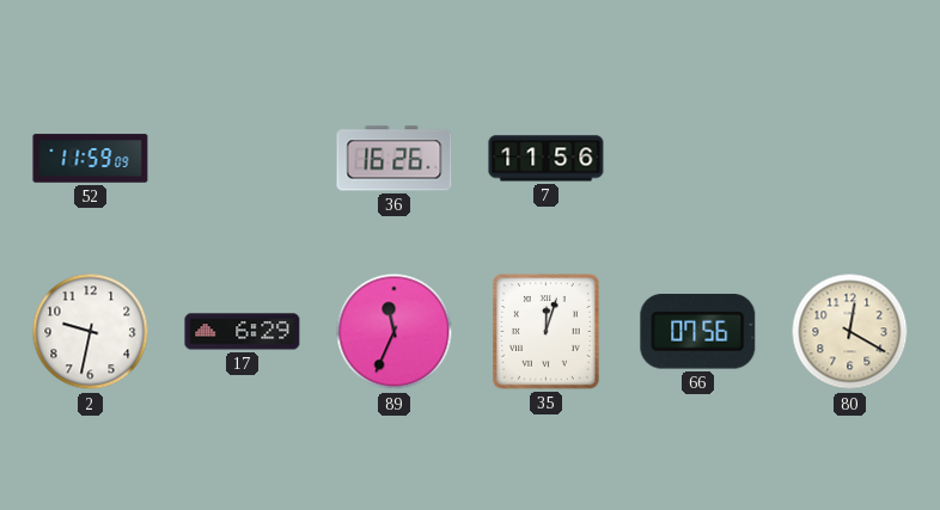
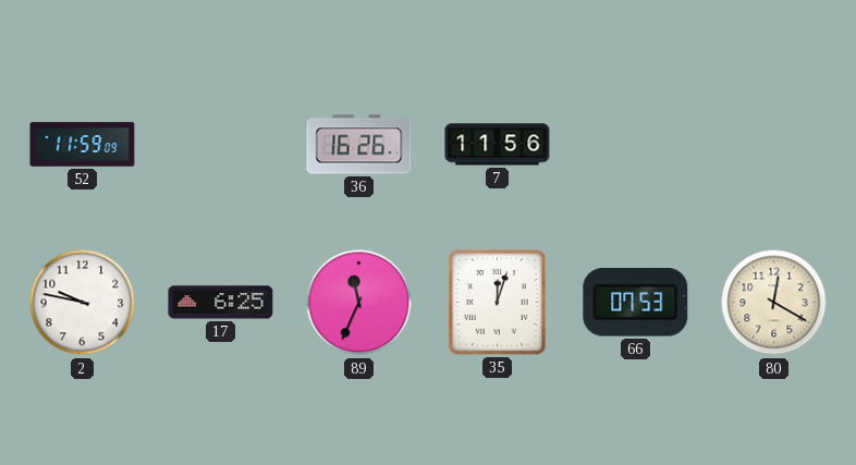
2: 9:32 -> 9:47 (83, 303)
17: 6:29 -> 6:25 (221, 303)
66: 07:56 -> 07:53 (636, 303)
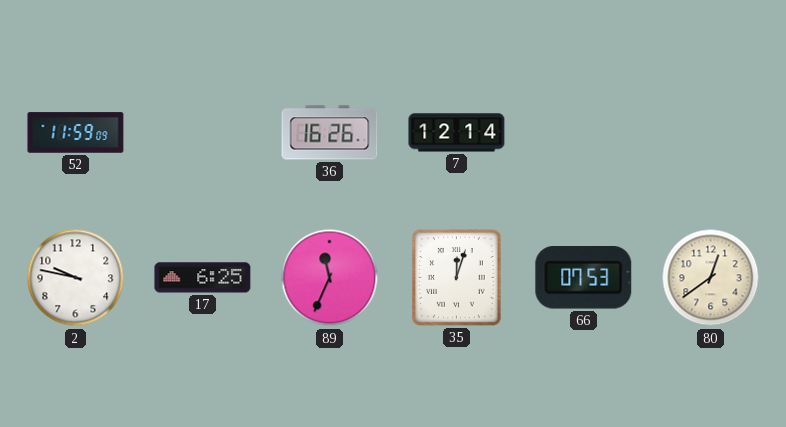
7: 11:56 -> 12:14 (457, 133)
80: 12:20 -> 12:39 (711, 278)
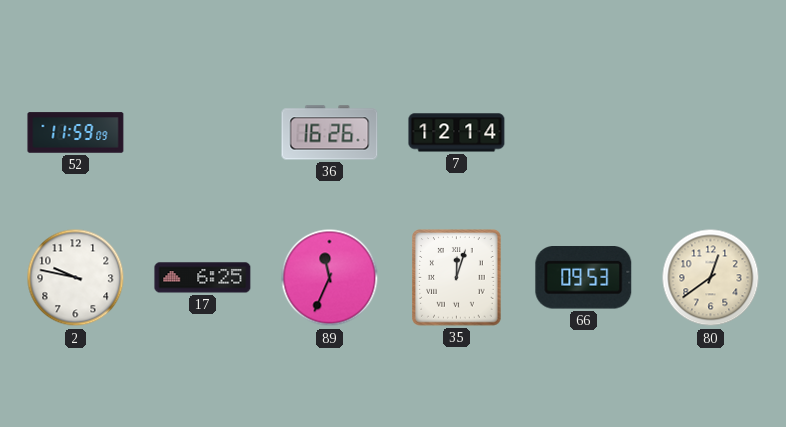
66: 07:53 -> 09:53 (584, 278)
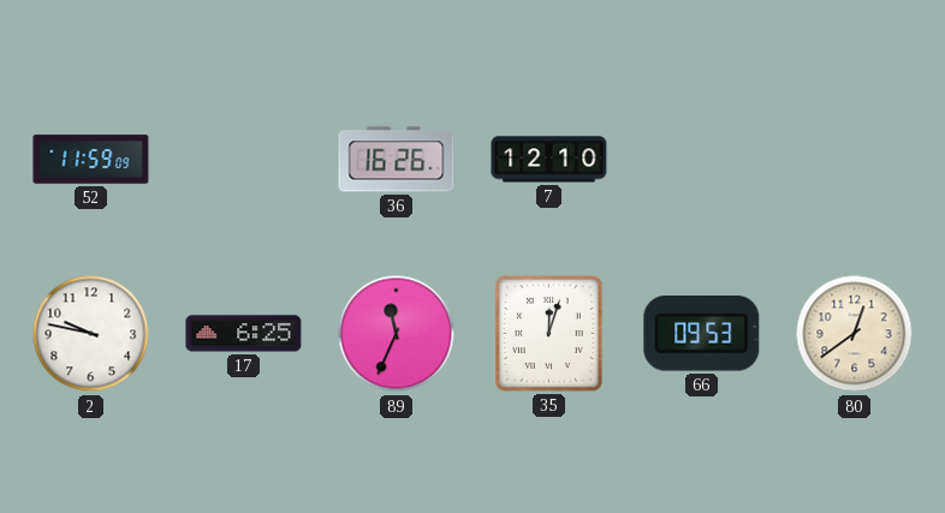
7: 12:14 -> 12:10 (549, 160)
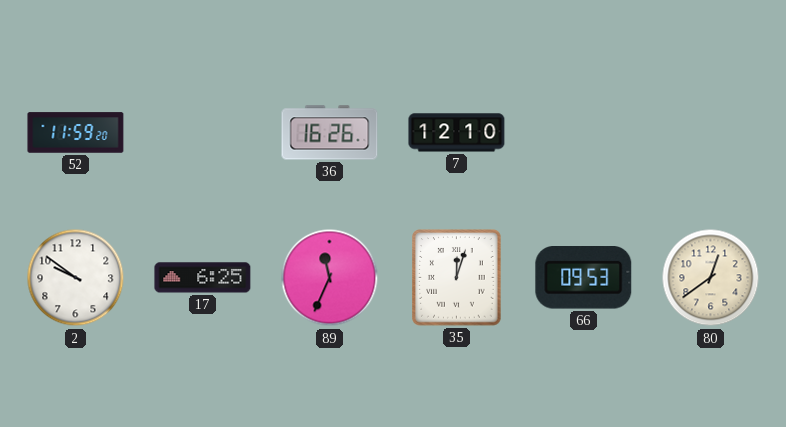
52: 11:59:09 -> 11:59:20 (76, 133)
2: 9:47 -> 9:51 (76, 278)
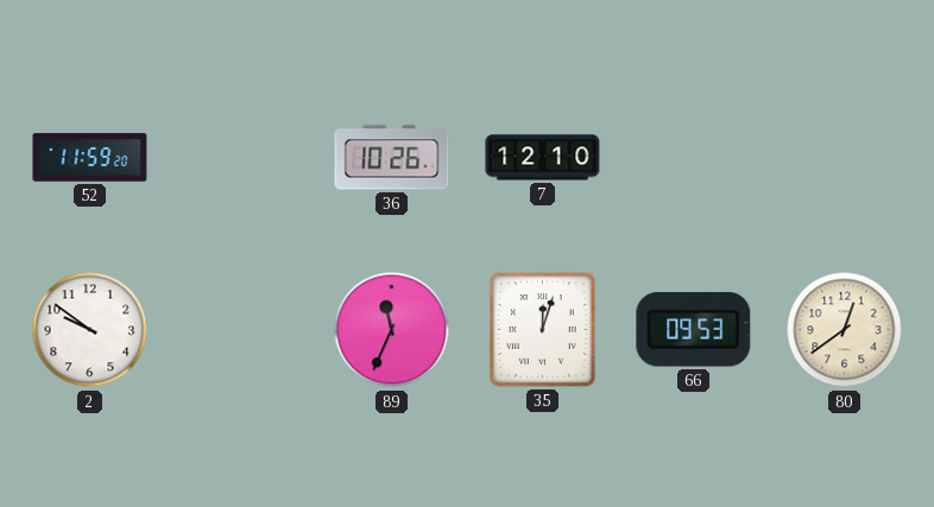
36: 16:26 -> 10:26 (392, 158)
17: 6:25 -> none (203, 278)
